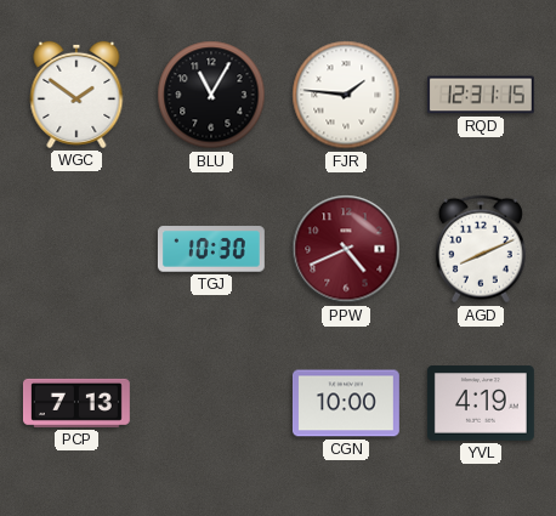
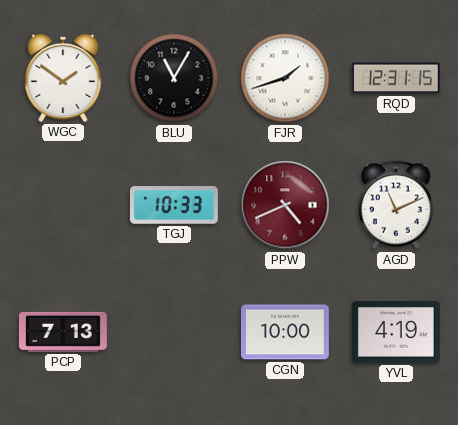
FJR: 1:46 -> 1:42 (285, 78)
TGJ: 10:30 -> 10:33 (174, 205)
AGD: 8:11 -> 11:11 (396, 205)
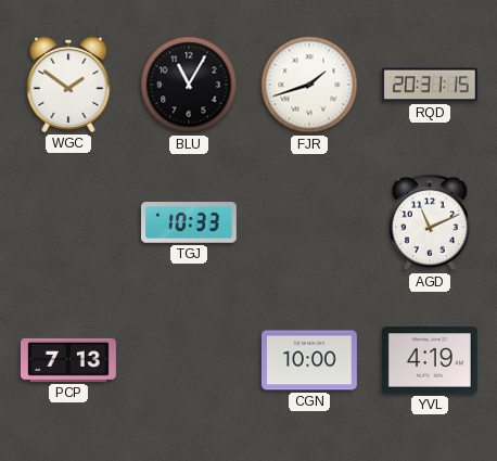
RQD: 12:31 -> 20:31 (430, 85)
PPW: 4:41 -> none (285, 205)
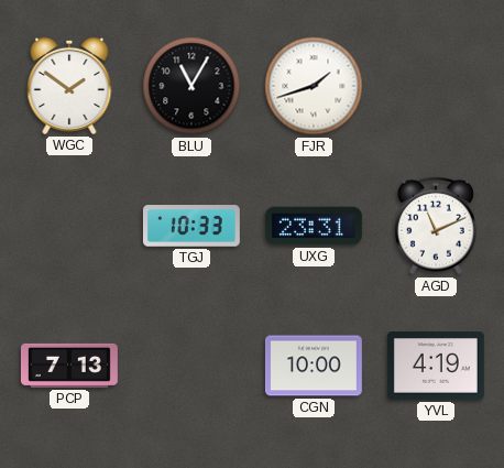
RQD: 20:31 -> none (430, 85)
UXG: none -> 23:31 (314, 226)
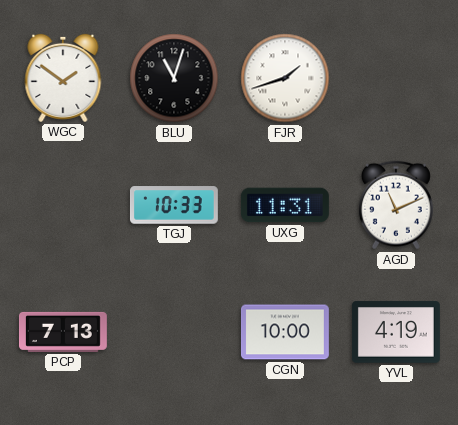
BLU: 11:05 -> 11:03 (174, 78)
UXG: 23:31 -> 11:31 (285, 205)
